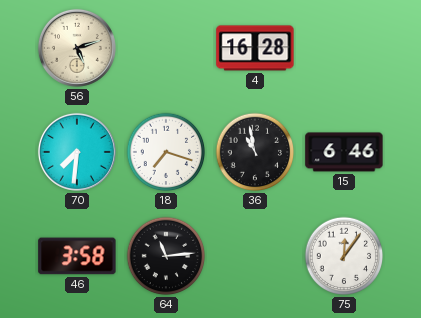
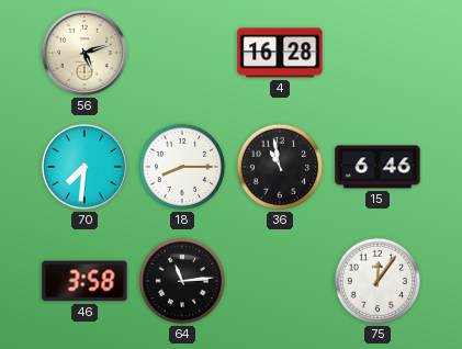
18: 7:18 -> 8:15 (182, 167)
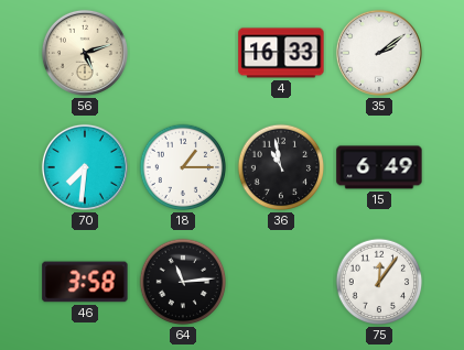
4: 16:28 -> 16:33 (281, 53)
35: none -> 2:09 (379, 53)
18: 8:15 -> 1:15 (183, 167)
15: 6:46 -> 6:49 (379, 167)
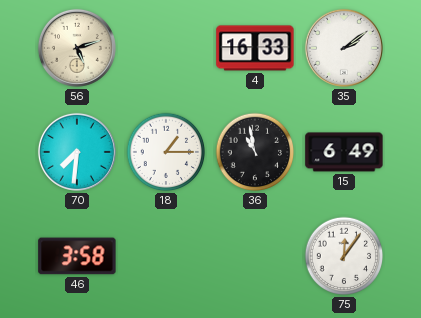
64: 11:14 -> none (183, 282)
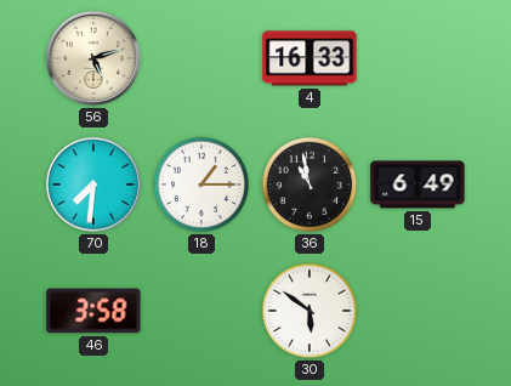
35: 2:09 -> none (344, 48)
30: none -> 5:51 (310, 311)
75: 12:06 -> none (344, 256)
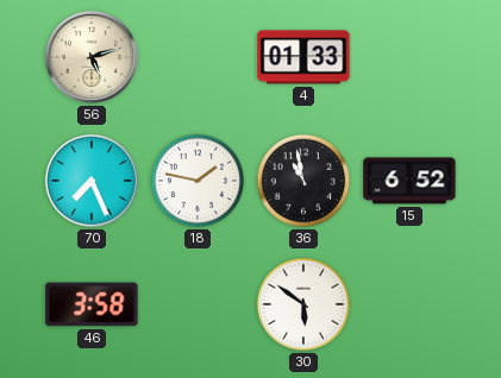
4: 16:33 -> 01:33 (303, 57)
70: 7:31 -> 7:26 (92, 181)
18: 1:15 -> 1:47 (198, 181)
15: 6:49 -> 6:52 (409, 181)
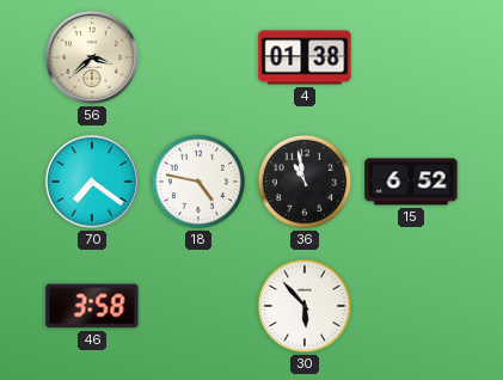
56: 5:12 -> 3:38 (92, 57)
4: 01:33 -> 01:38 (305, 57)
70: 7:26 -> 7:21 (92, 182)
18: 1:47 -> 4:47 (198, 182)
30: 5:51 -> 5:53 (305, 306)
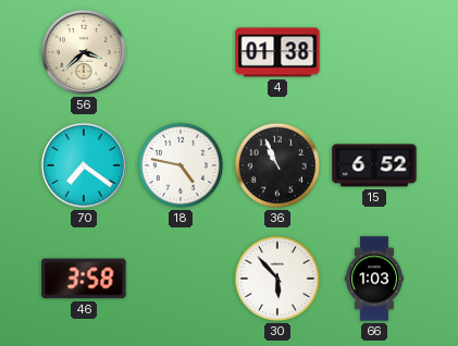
36: 10:58 -> 10:56 (277, 165)
66: none -> 1:03 (374, 279)
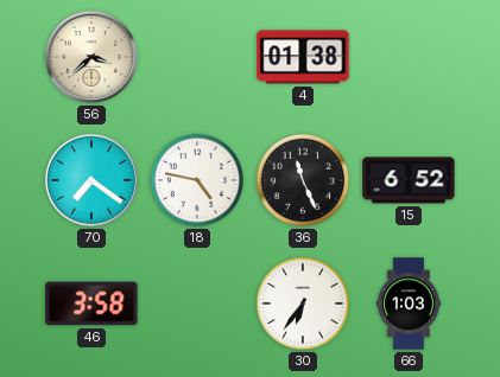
36: 10:56 -> 11:26 (303, 180)
30: 5:53 -> 6:36 (303, 303)
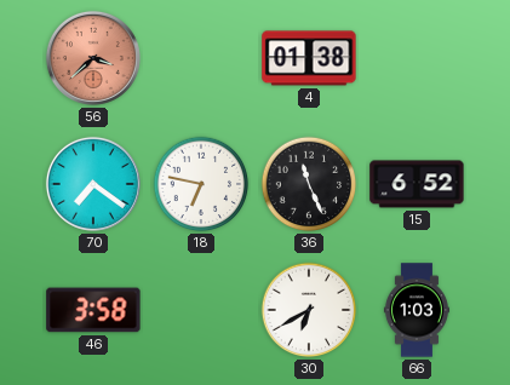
56 dial: cream -> salmon (93, 58)
18: 4:47 -> 6:47 (201, 184)
30: 6:36 -> 6:40 (309, 310)
